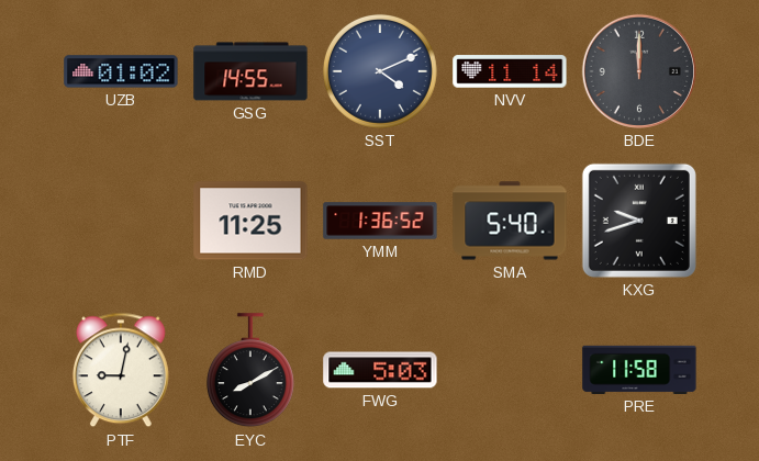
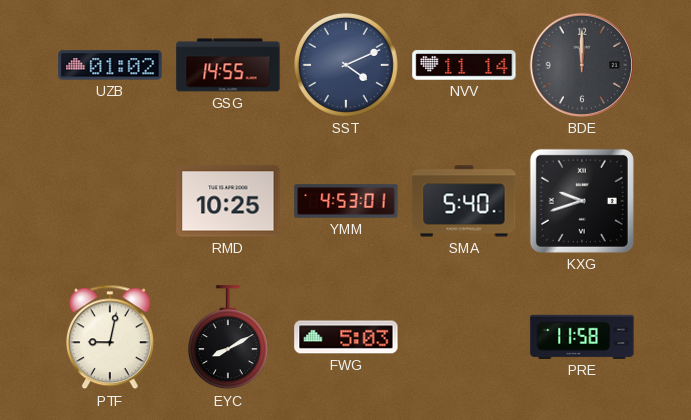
RMD: 11:25 -> 10:25 (228, 201)
YMM: 1:36 -> 4:53 (346, 201)
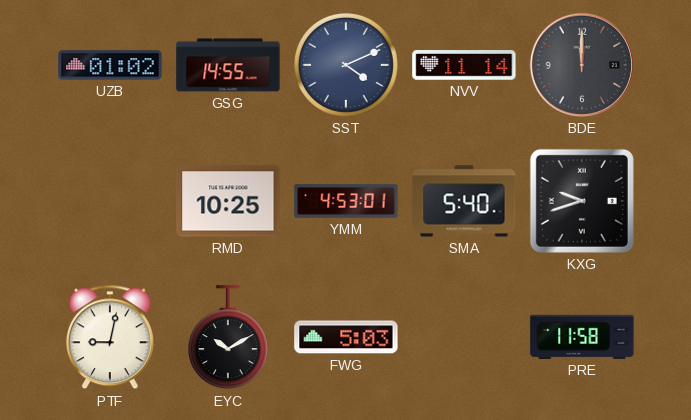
EYC: 8:10 -> 10:10 (228, 338)
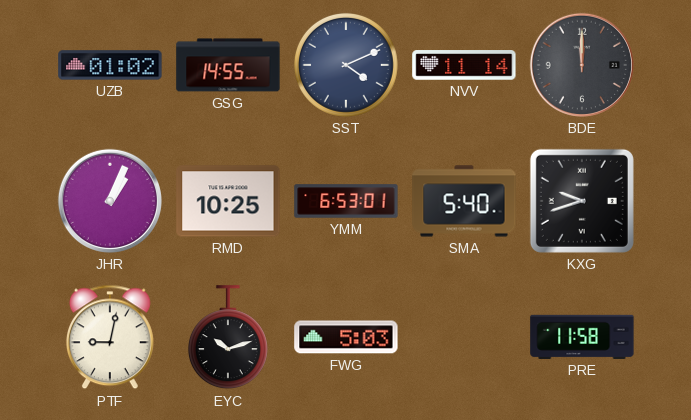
JHR: none -> 1:04 (110, 201)
YMM: 4:53 -> 6:53 (346, 201)
EYC: 10:10 -> 10:12 (228, 338)
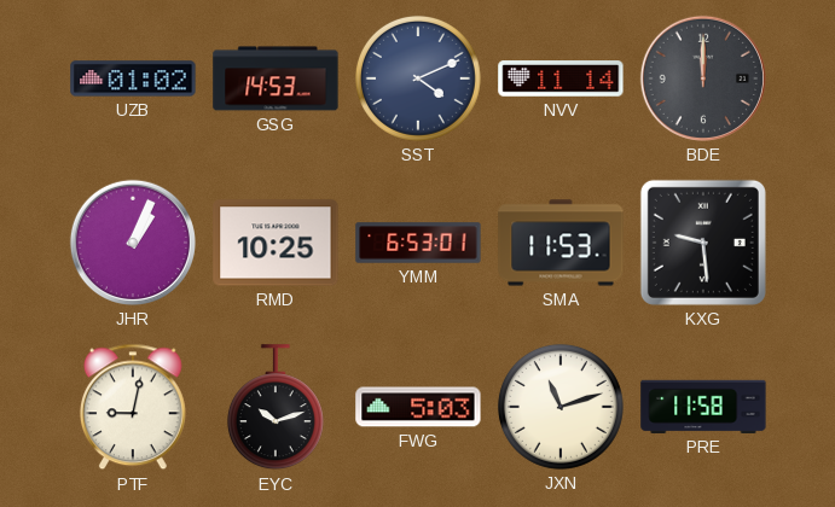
GSG: 14:55 -> 14:53 (276, 78)
SMA: 5:40 -> 11:53 (561, 243)
KXG: 9:42 -> 9:29 (703, 243)
JXN: none -> 11:12 (561, 407)
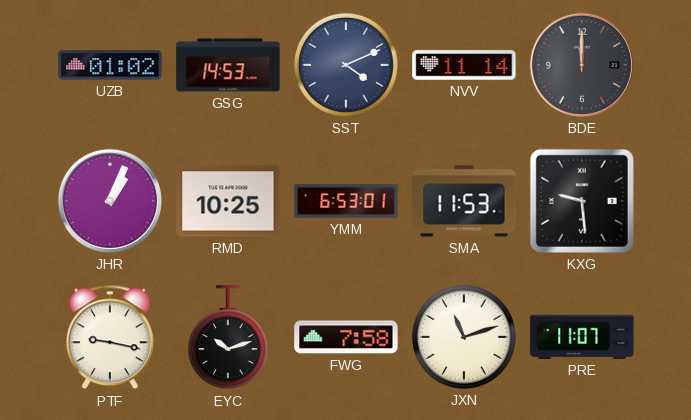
PTF: 9:02 -> 9:17 (110, 337)
FWG: 5:03 -> 7:58 (346, 337)
PRE: 11:58 -> 11:07 (582, 337)
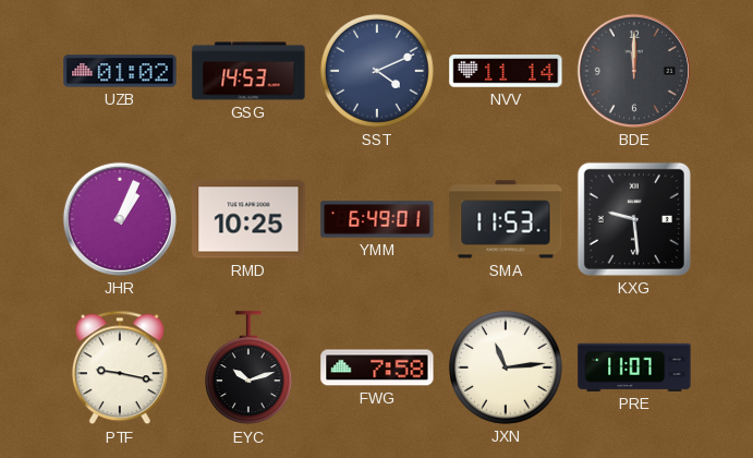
YMM: 6:53 -> 6:49 (377, 219)
JXN: 11:12 -> 11:14 (506, 367)
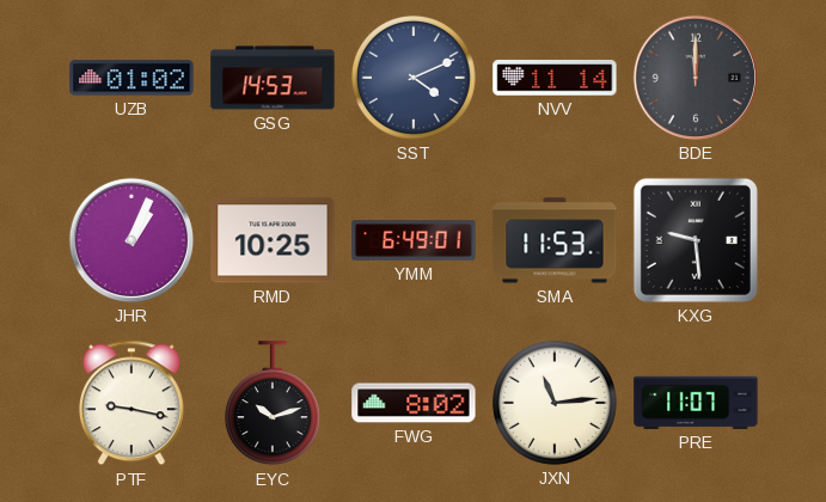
FWG: 7:58 -> 8:02 (414, 403)
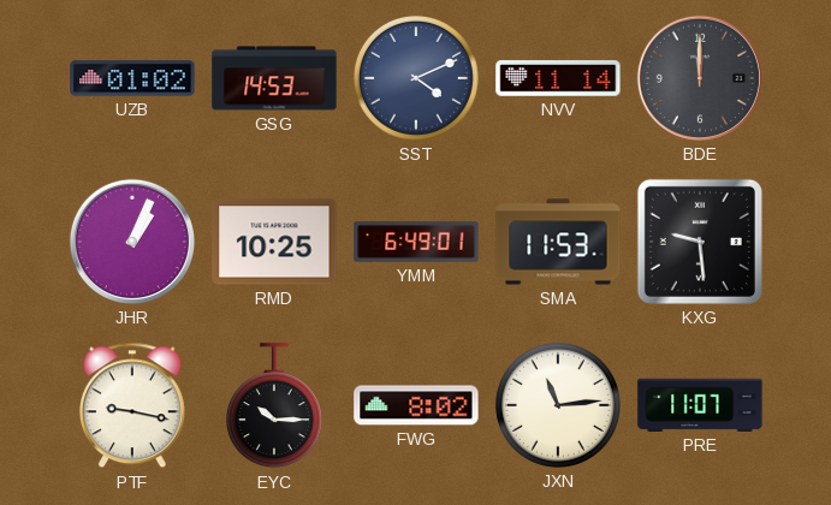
EYC: 10:12 -> 10:15 (274, 406)
